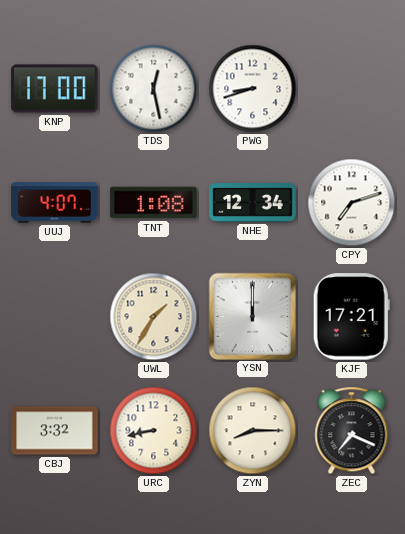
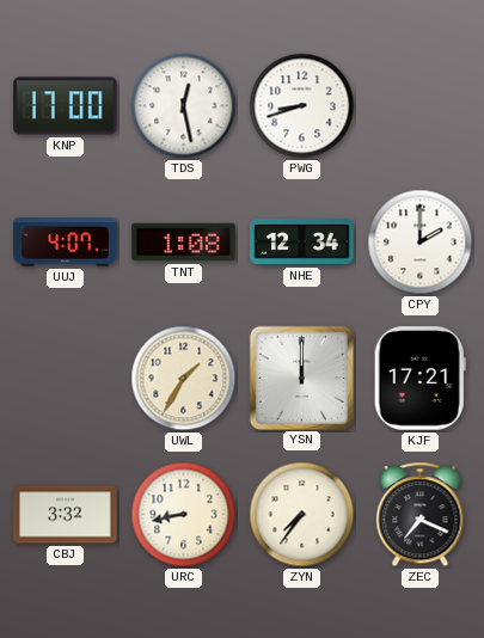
CPY: 7:12 -> 2:00 (421, 243)
ZYN: 8:15 -> 7:36 (302, 515)
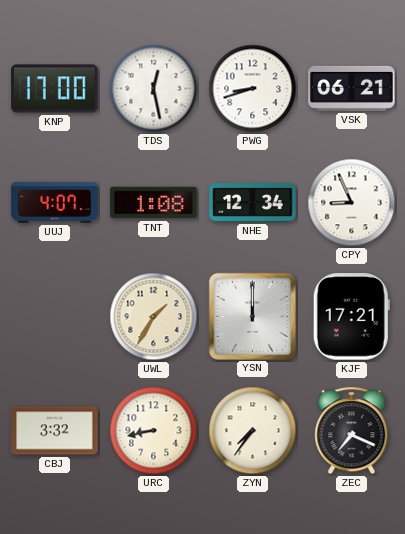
VSK: none -> 06:21 (352, 88)
CPY: 2:00 -> 8:56 (352, 203)
